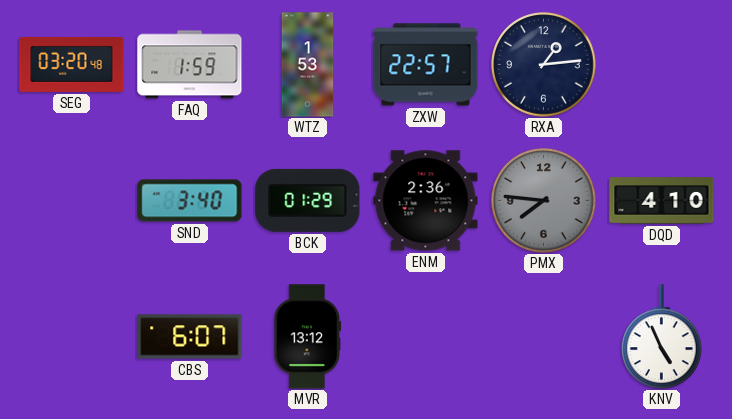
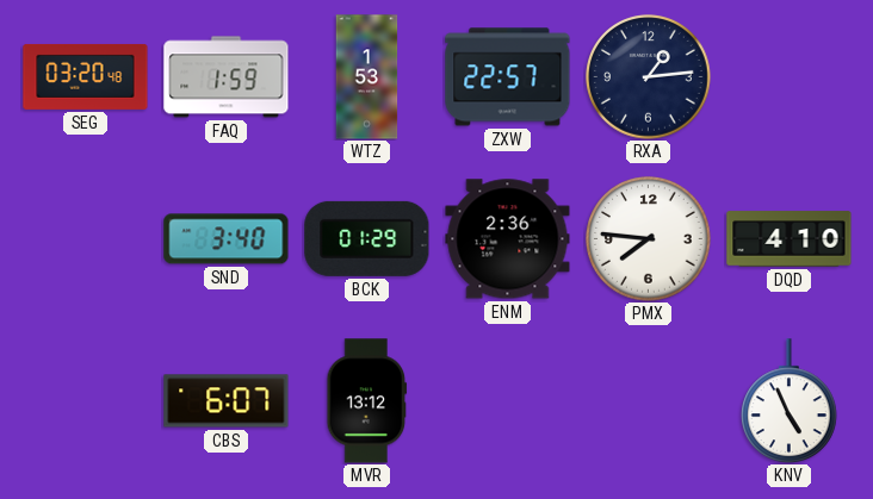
PMX dial: grey -> white (649, 239)
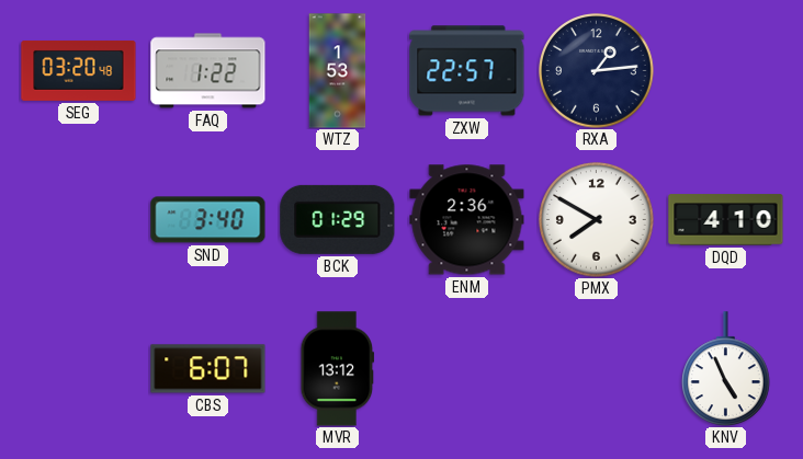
FAQ: 1:59 -> 1:22 (208, 71)
PMX: 7:46 -> 7:50 (597, 220)
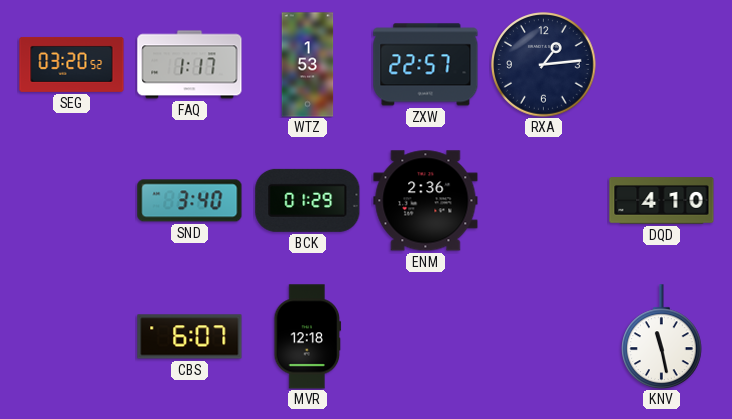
SEG: 03:20:48 -> 03:20:52 (72, 64)
FAQ: 1:22 -> 1:17 (190, 65)
PMX: 7:50 -> none (597, 220)
MVR: 13:12 -> 12:18 (308, 337)
KNV: 4:56 -> 11:28 (662, 336)
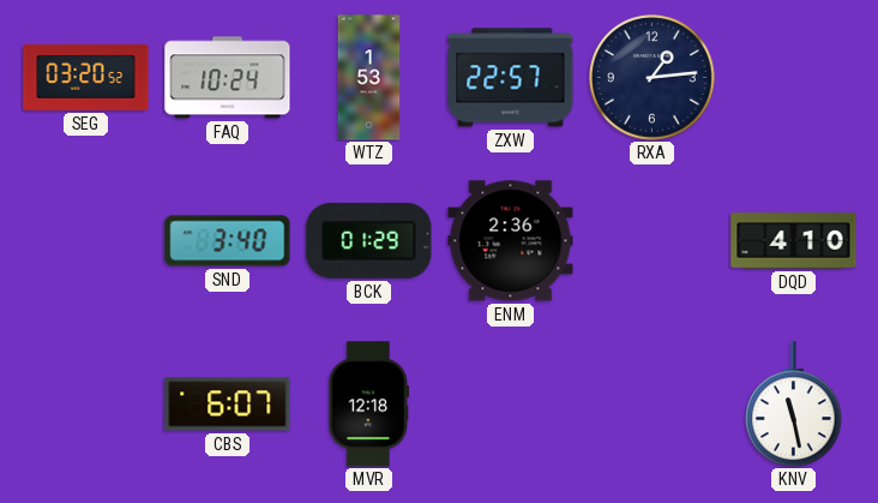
FAQ: 1:17 -> 10:24 (228, 78)
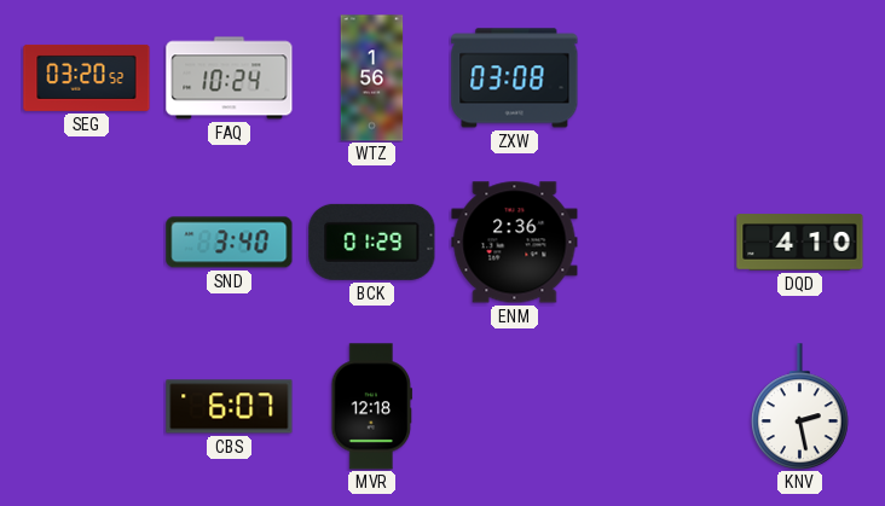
WTZ: 1:53 -> 1:56 (372, 78)
ZXW: 22:57 -> 03:08 (515, 78)
RXA: 1:14 -> none (653, 78)
KNV: 11:28 -> 2:28 (800, 406)
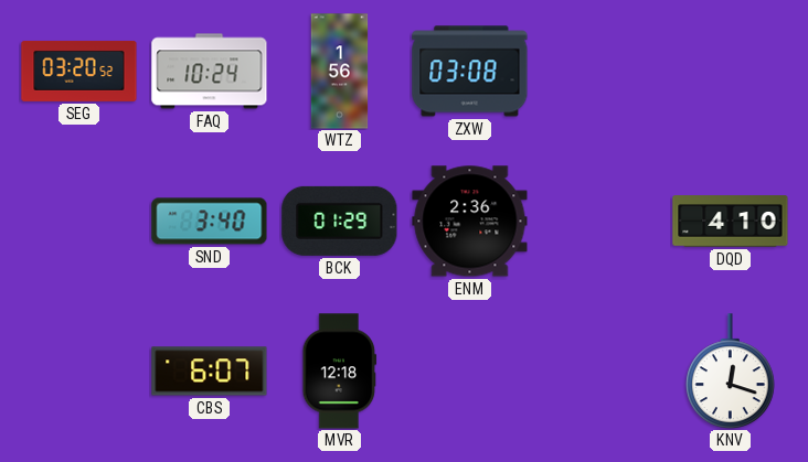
KNV: 2:28 -> 12:18 (731, 370)
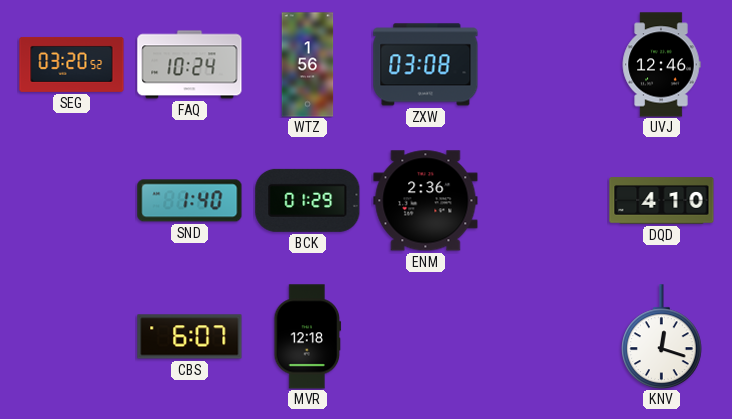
UVJ: none -> 12:46 (661, 65)
SND: 3:40 -> 1:40 (190, 201)
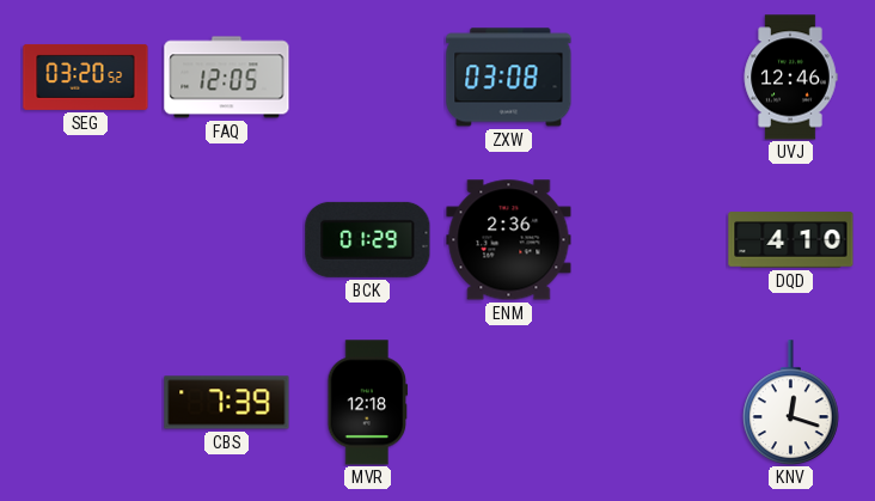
FAQ: 10:24 -> 12:05 (227, 78)
WTZ: 1:56 -> none (308, 65)
SND: 1:40 -> none (190, 201)
CBS: 6:07 -> 7:39 (227, 403)
